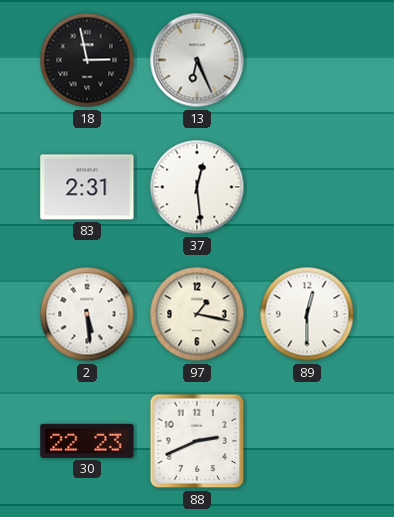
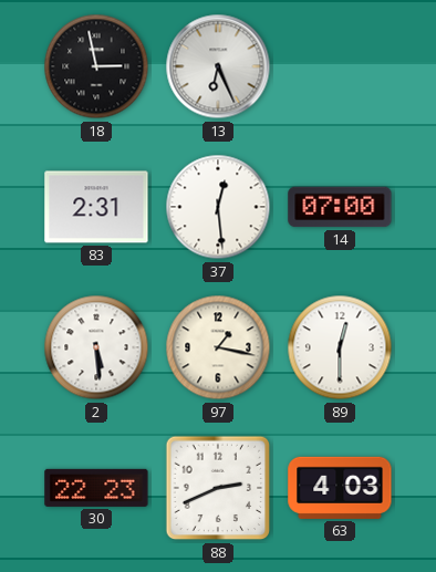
14: none -> 07:00 (340, 207)
63: none -> 4:03 (340, 488)
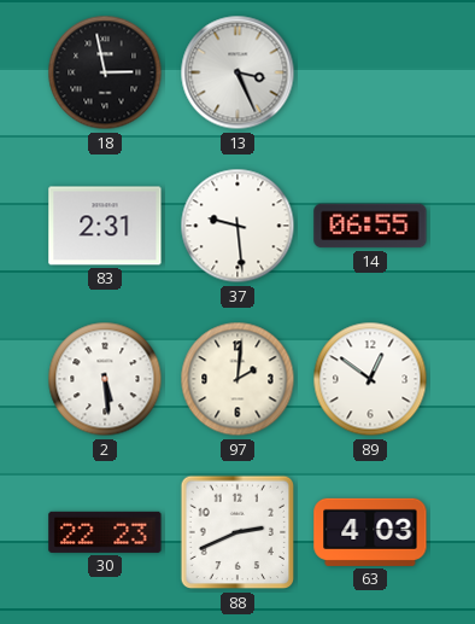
13: 6:26 -> 3:26 (237, 72)
37: 12:29 -> 9:29 (237, 226)
14: 07:00 -> 06:55 (370, 226)
97: 1:17 -> 2:01 (237, 379)
89: 12:30 -> 12:51 (370, 379)
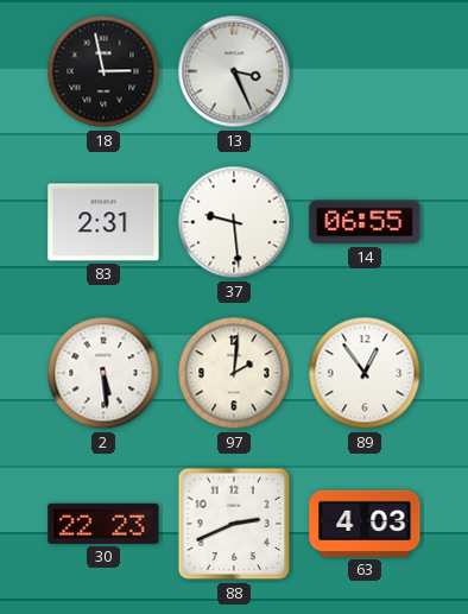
89: 12:51 -> 12:54 (365, 373)
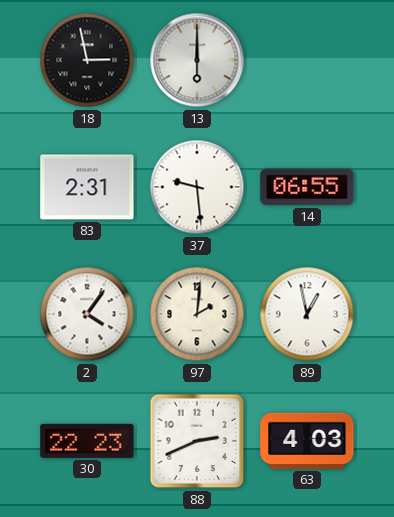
13: 3:26 -> 6:00 (197, 60)
2: 5:29 -> 4:06 (87, 314)
89: 12:54 -> 12:58 (307, 314)
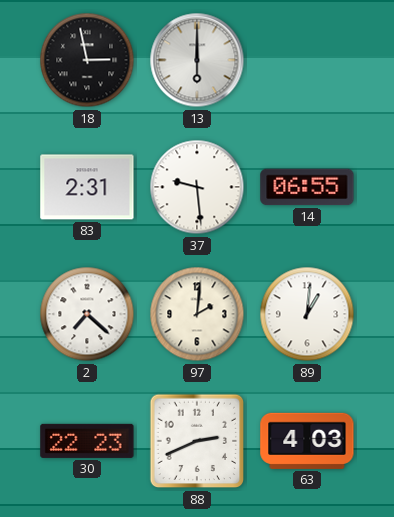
2: 4:06 -> 7:22 (87, 314)
89: 12:58 -> 1:01 (307, 314)
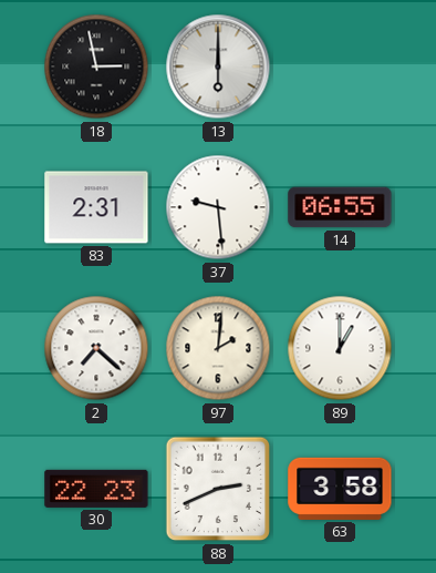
89: 1:01 -> 1:00 (340, 348)
63: 4:03 -> 3:58 (340, 489)
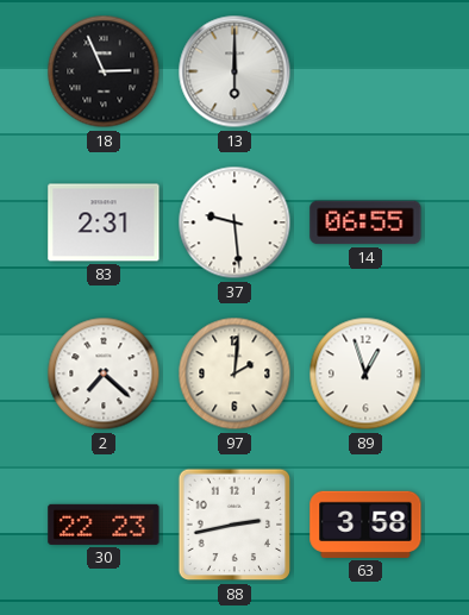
18: 2:58 -> 2:56 (104, 71)
89: 1:00 -> 12:57 (365, 374)
88: 2:41 -> 2:43 (234, 525)
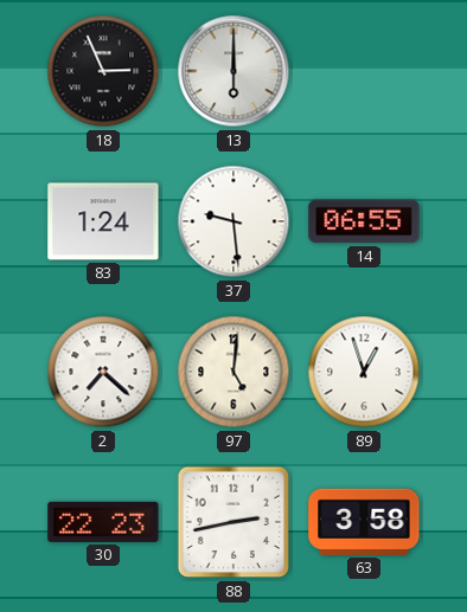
83: 2:31 -> 1:24 (103, 221)
97: 2:01 -> 5:01 (233, 372)
